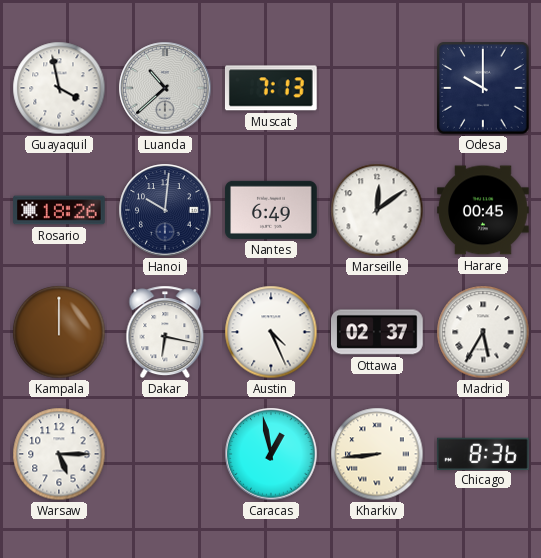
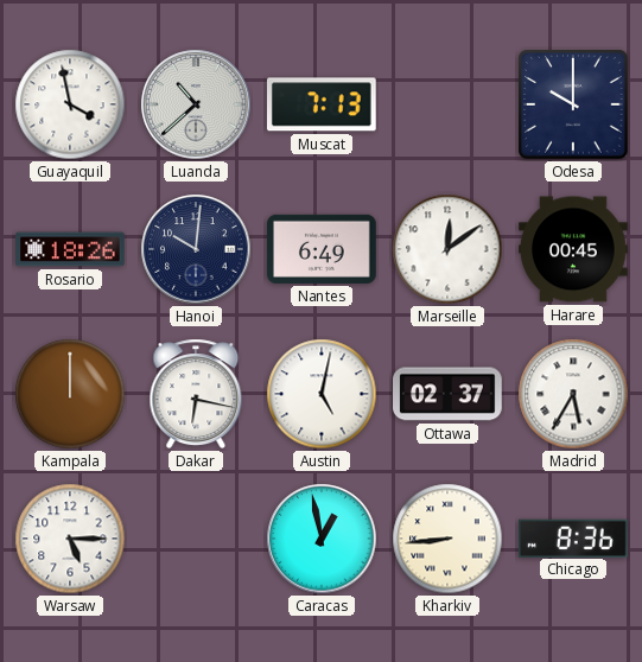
Austin: 4:26 -> 5:02 (322, 394)
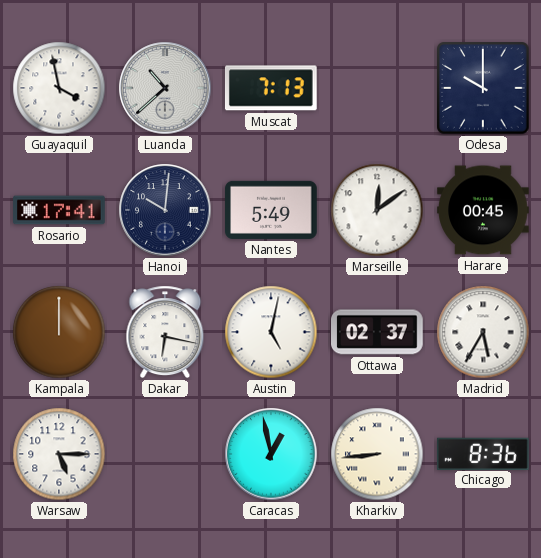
Rosario: 18:26 -> 17:41 (59, 210)
Nantes: 6:49 -> 5:49 (271, 210)
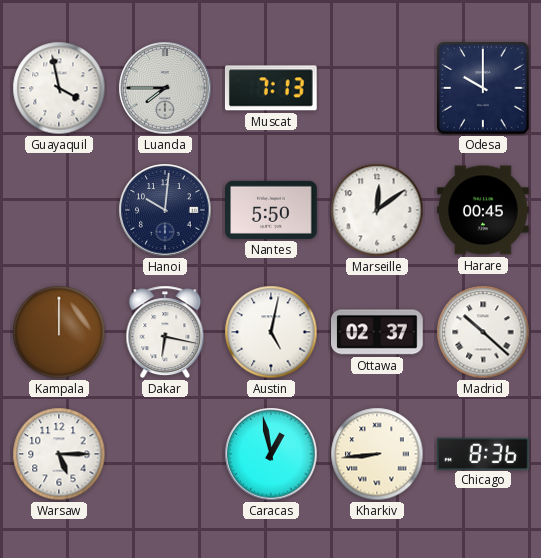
Luanda: 10:38 -> 7:45 (165, 88)
Rosario: 17:41 -> none (59, 210)
Nantes: 5:49 -> 5:50 (271, 210)
Madrid: 5:35 -> 10:22 (483, 332)
